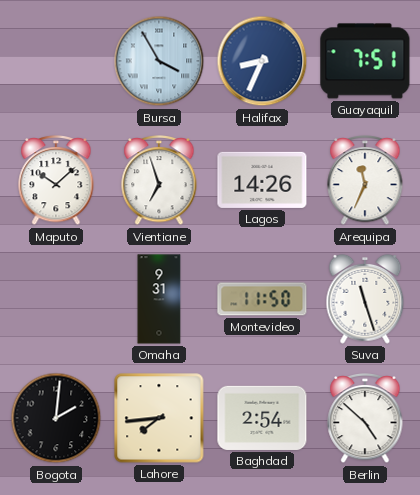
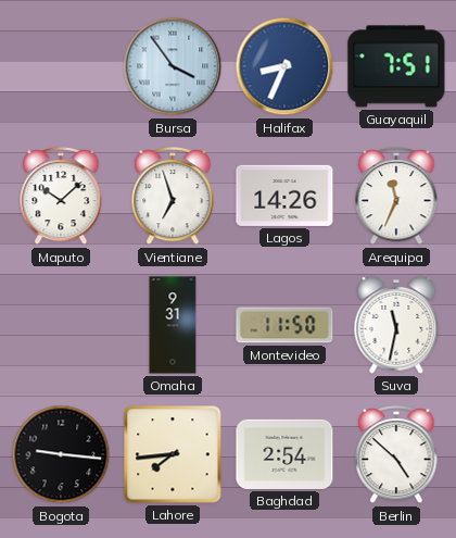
Bursa: 3:55 -> 3:54 (173, 66)
Suva: 11:27 -> 11:32 (396, 325)
Bogota: 2:01 -> 9:16 (61, 454)
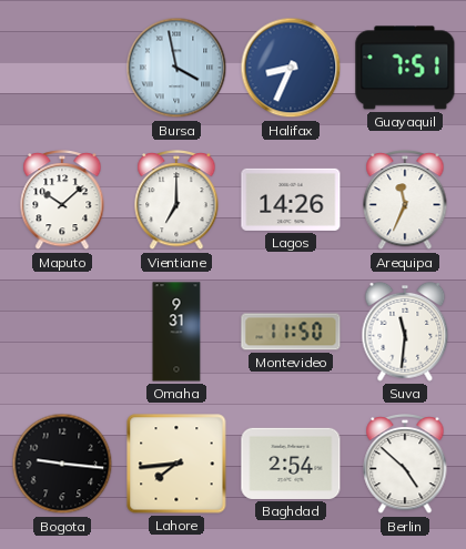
Bursa: 3:54 -> 3:58 (176, 68)
Vientiane: 6:57 -> 7:00 (176, 201)
Suva: 11:32 -> 11:31 (405, 332)
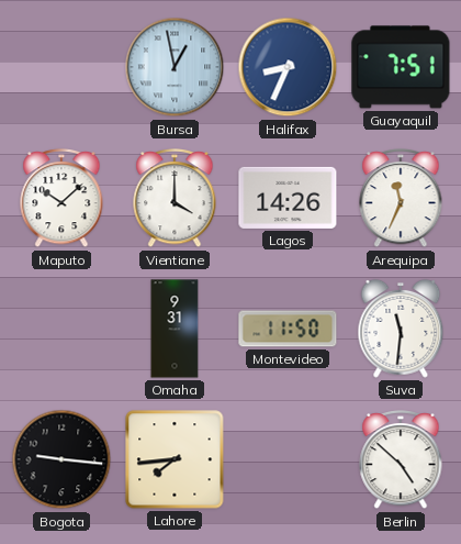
Bursa: 3:58 -> 12:58 (175, 67)
Vientiane: 7:00 -> 4:00 (175, 199)
Baghdad: 2:54 -> none (291, 464)
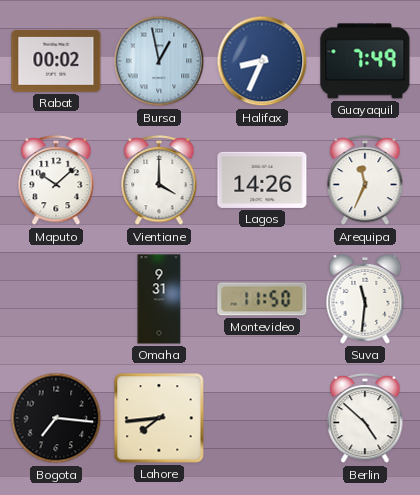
Rabat: none -> 00:02 (56, 61)
Guayaquil: 7:51 -> 7:49 (365, 61)
Bogota: 9:16 -> 7:16 (56, 418)
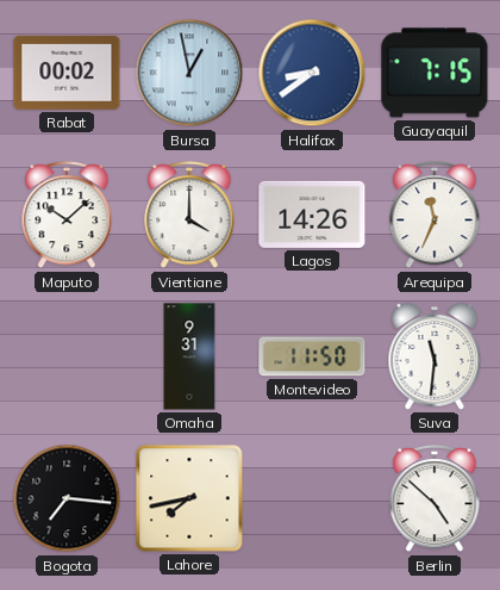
Halifax: 8:34 -> 8:39 (312, 73)
Guayaquil: 7:49 -> 7:15 (435, 73)
Lahore: 7:44 -> 7:43 (189, 498)
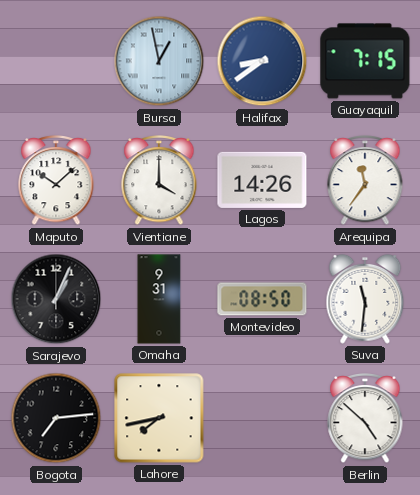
Rabat: 00:02 -> none (67, 73)
Arequipa: 11:34 -> 11:36 (365, 181)
Sarajevo: none -> 1:04 (56, 299)
Montevideo: 11:50 -> 08:50 (262, 299)
Bogota: 7:16 -> 7:14 (56, 418)
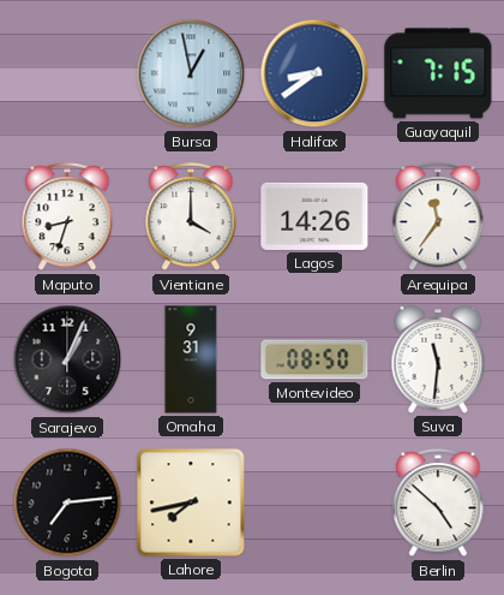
Maputo: 10:08 -> 8:33 (67, 218)
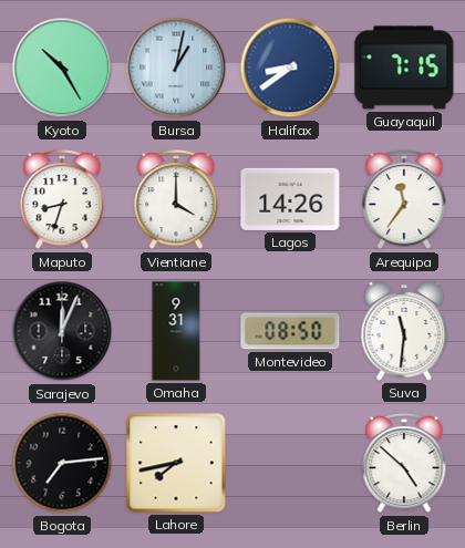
Kyoto: none -> 10:25 (62, 68)
Bursa: 12:58 -> 1:02 (176, 68)
Sarajevo: 1:04 -> 12:04 (62, 331)
